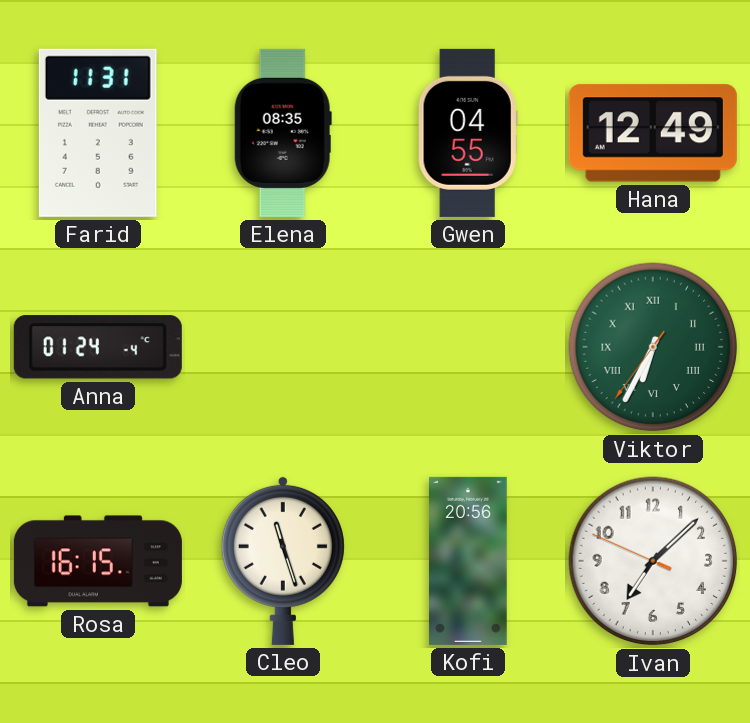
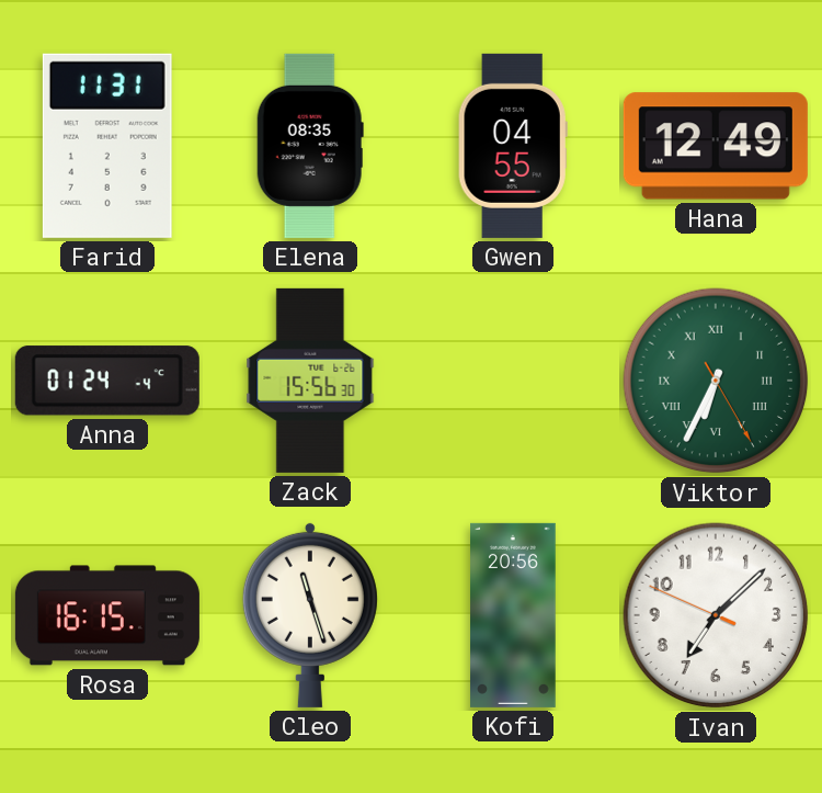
Zack: none -> 15:56 (310, 381)
Viktor: 6:34:36 -> 6:34:25 (716, 381)
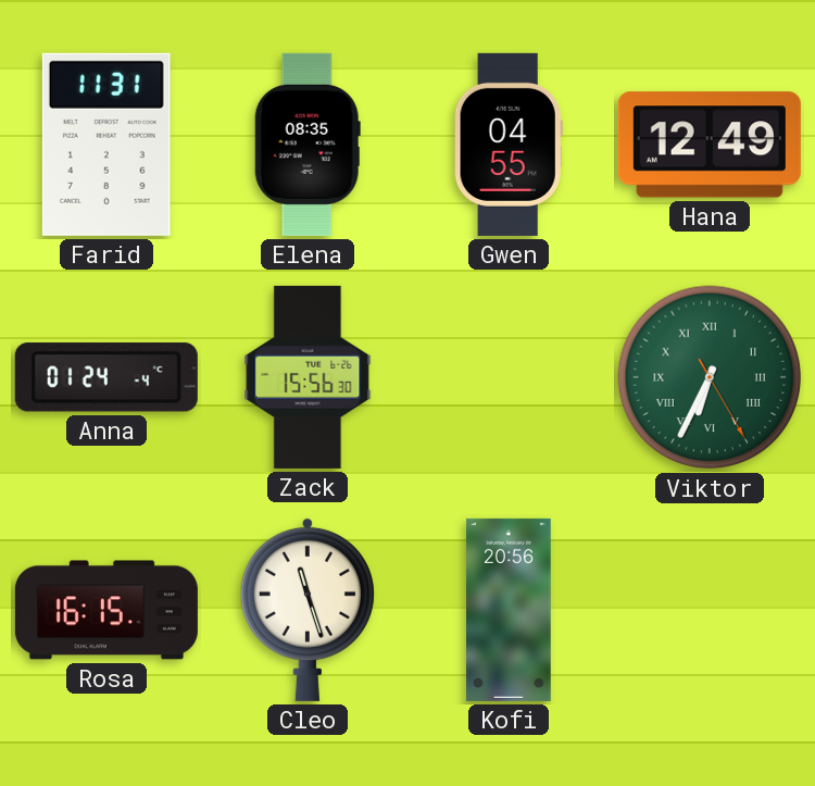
Ivan: 7:07 -> none (716, 615)
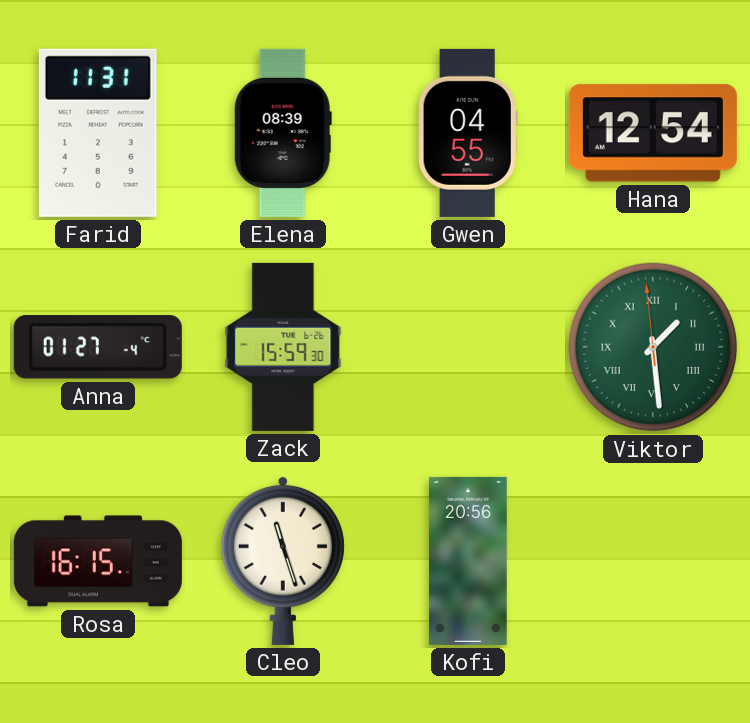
Elena: 08:35 -> 08:39 (283, 133)
Hana: 12:49 -> 12:54 (653, 133)
Anna: 01:24 -> 01:27 (98, 347)
Zack: 15:56 -> 15:59 (283, 347)
Viktor: 6:34 -> 1:28 (653, 347)
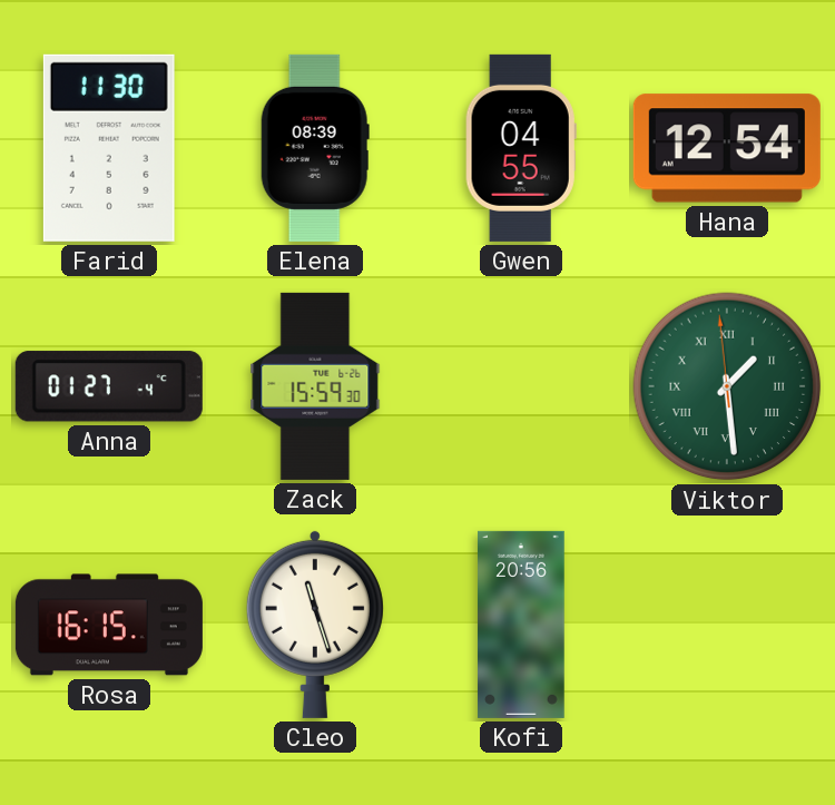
Farid: 11:31 -> 11:30 (109, 148)
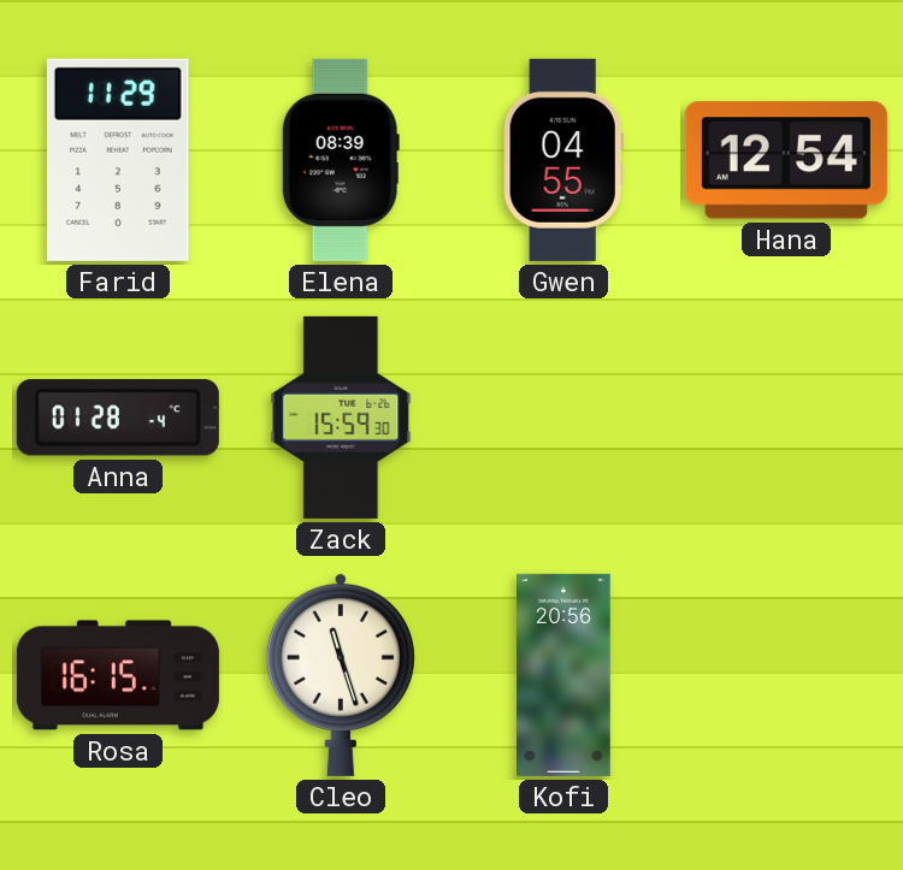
Farid: 11:30 -> 11:29 (118, 160)
Anna: 01:27 -> 01:28 (118, 418)
Viktor: 1:28 -> none (727, 386)
